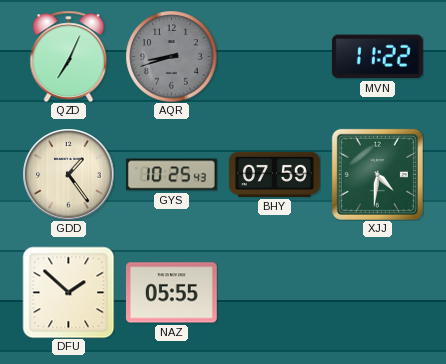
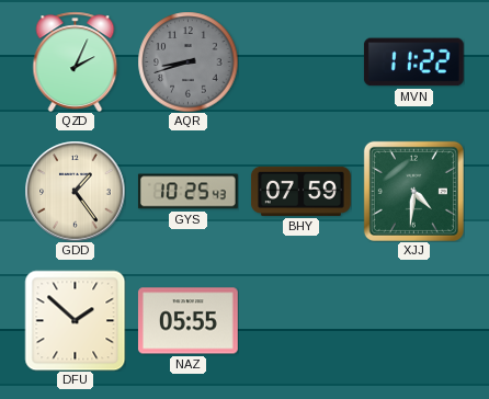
QZD: 7:04 -> 2:04 (76, 61)
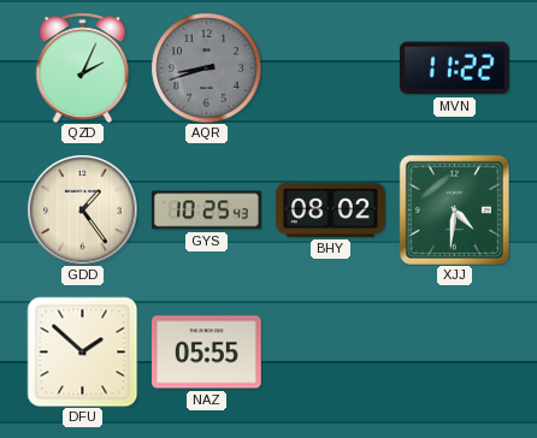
BHY: 07:59 -> 08:02 (330, 209)
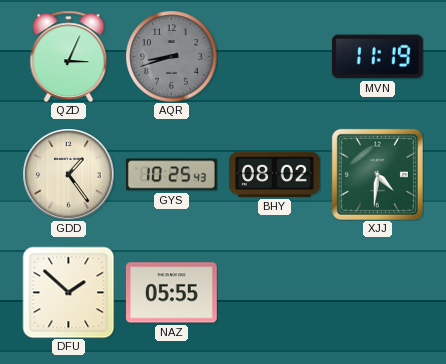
QZD: 2:04 -> 3:04 (69, 56)
MVN: 11:22 -> 11:19 (377, 57)
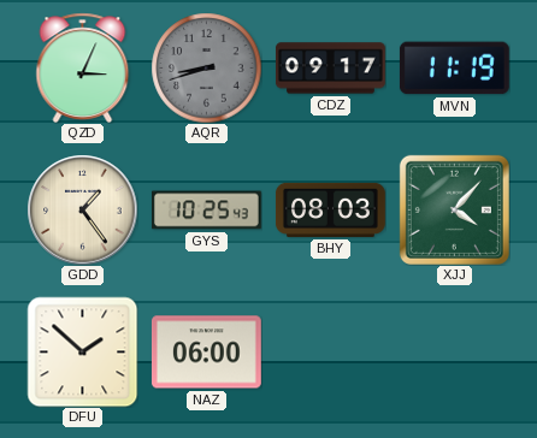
CDZ: none -> 09:17 (330, 69)
BHY: 08:02 -> 08:03 (330, 209)
XJJ: 4:31 -> 4:07 (454, 209)
NAZ: 05:55 -> 06:00 (206, 353)
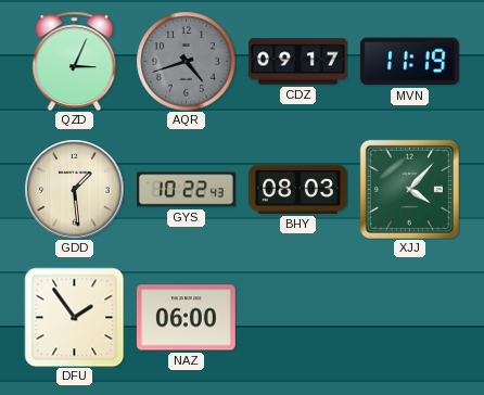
AQR: 8:42 -> 4:42 (186, 61)
GDD: 1:24 -> 1:29 (74, 189)
GYS: 10:25 -> 10:22 (186, 190)
DFU: 1:52 -> 1:54 (74, 317)
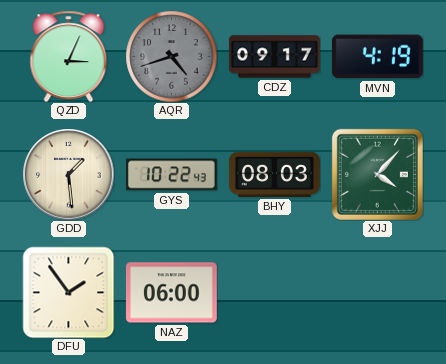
MVN: 11:19 -> 4:19 (377, 57)
